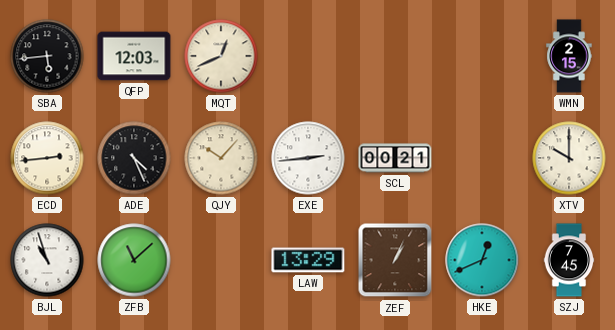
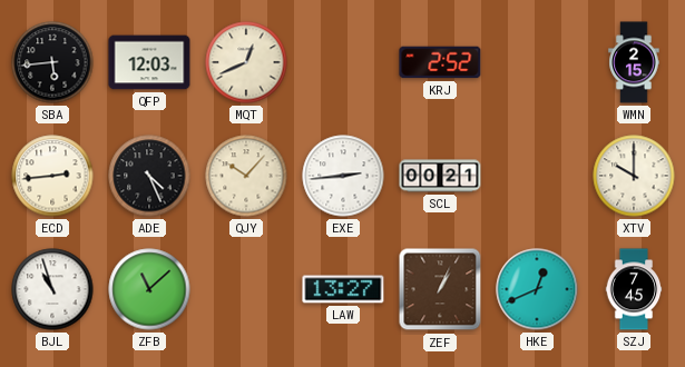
KRJ: none -> 2:52 (440, 62)
LAW: 13:29 -> 13:27 (343, 289)
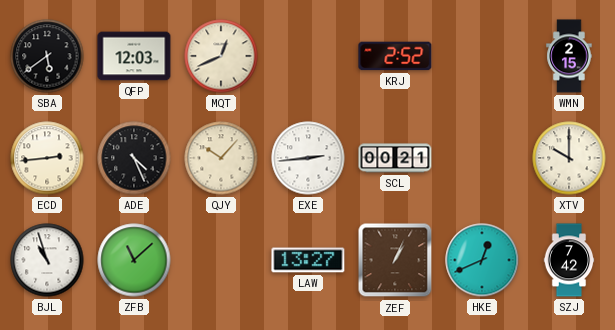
SBA: 5:44 -> 5:39 (47, 56)
SZJ: 7:45 -> 7:42 (569, 260)
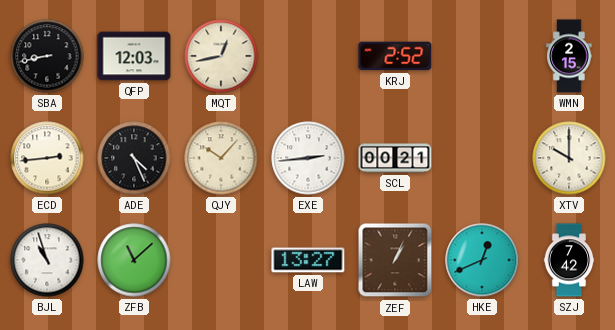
SBA: 5:39 -> 8:43 (47, 56)
MQT: 12:41 -> 12:43 (221, 56)
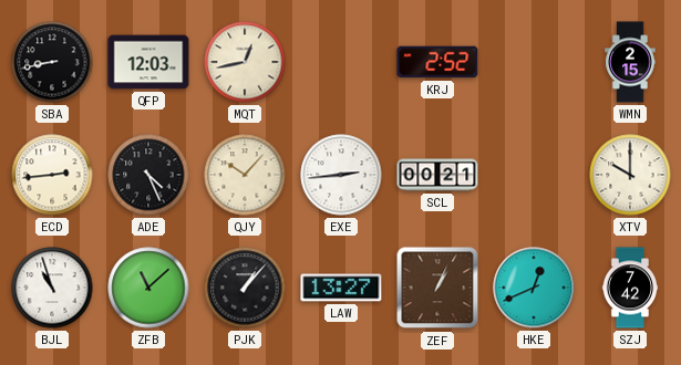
PJK: none -> 1:07 (245, 288)
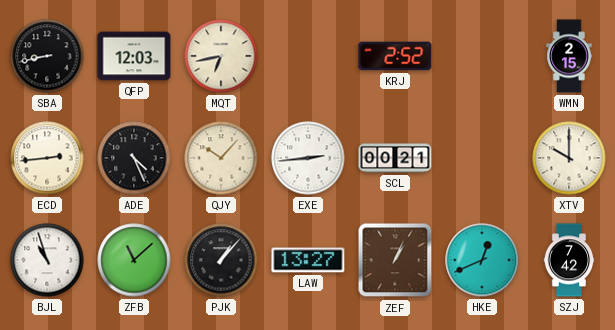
MQT: 12:43 -> 6:43 (221, 56)
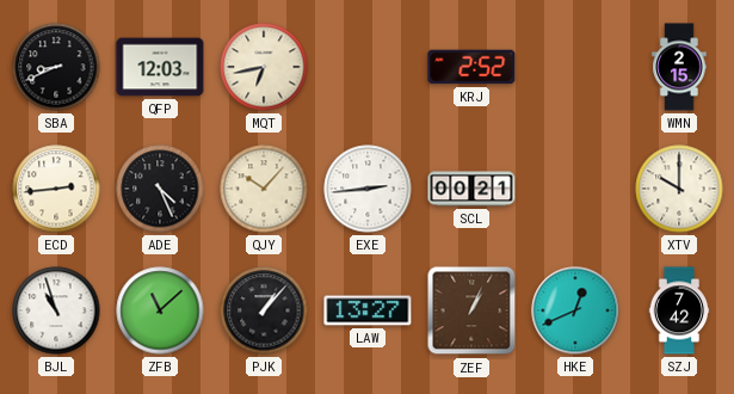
SBA: 8:43 -> 8:41 (56, 67)
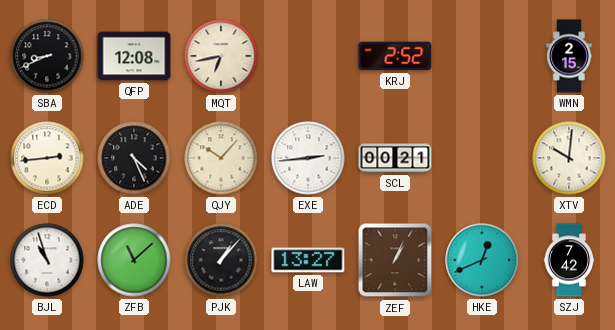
QFP: 12:03 -> 12:08 (134, 56)
XTV: 10:00 -> 10:01 (569, 158)
